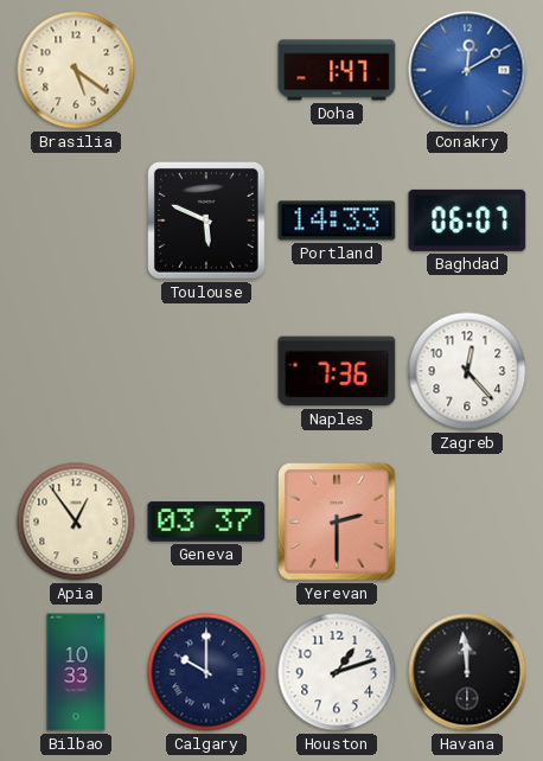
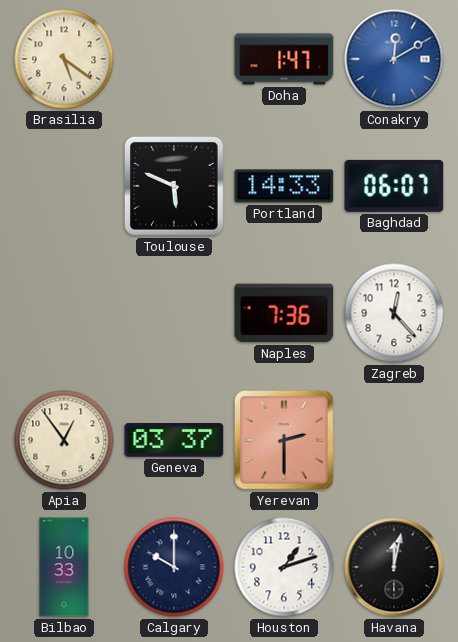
Havana: 11:59 -> 12:02 (394, 567)
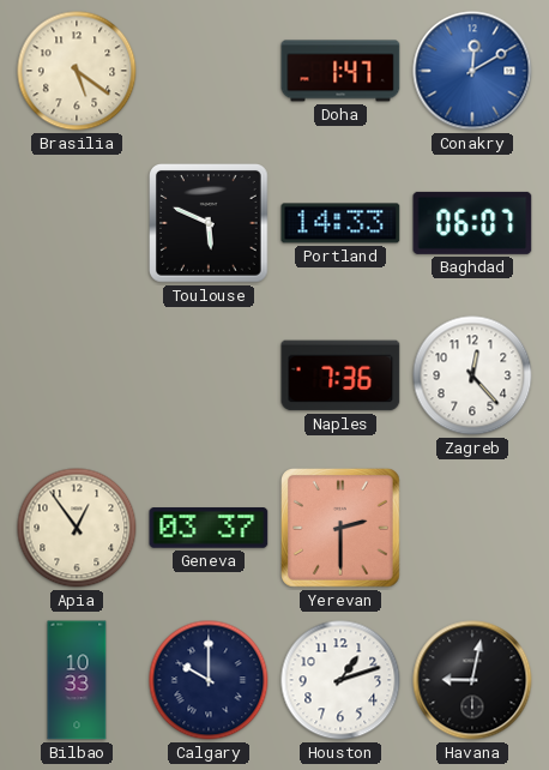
Havana: 12:02 -> 9:02 (472, 680)
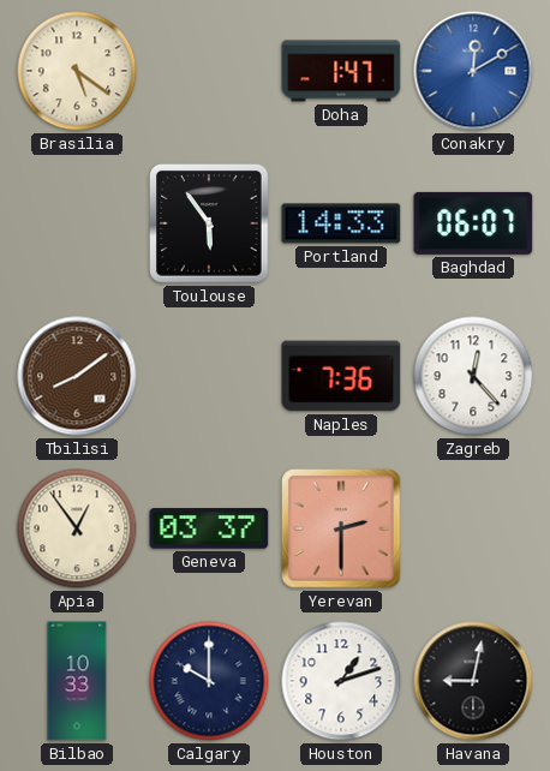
Toulouse: 5:49 -> 5:54 (210, 225)
Tbilisi: none -> 8:09 (77, 376)
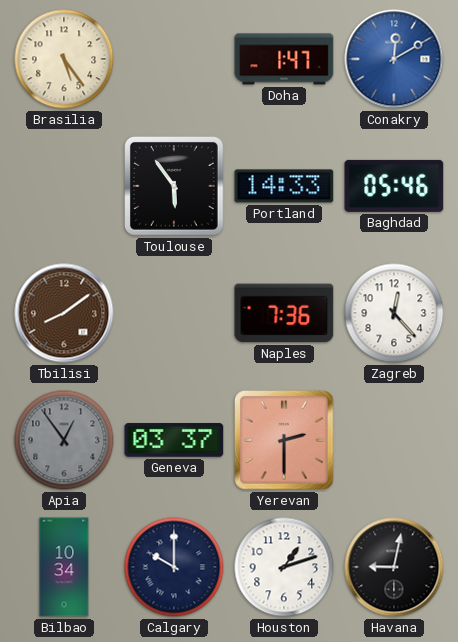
Brasilia: 5:21 -> 5:24 (64, 59)
Baghdad: 06:07 -> 05:46 (394, 186)
Apia dial: cream -> grey (64, 440)
Bilbao: 10:33 -> 10:34 (64, 567)
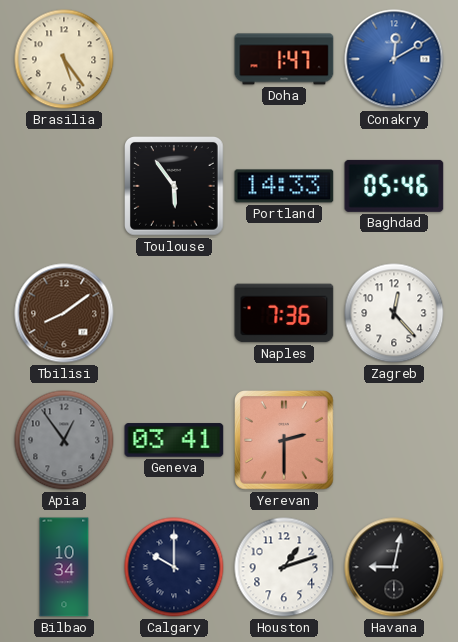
Geneva: 03:37 -> 03:41 (174, 440)
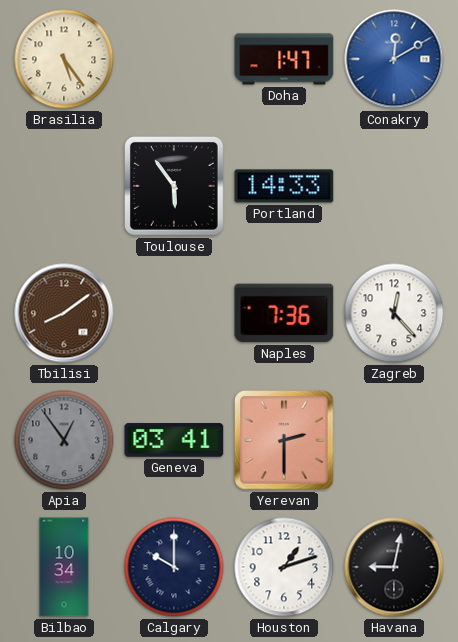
Baghdad: 05:46 -> none (394, 186)
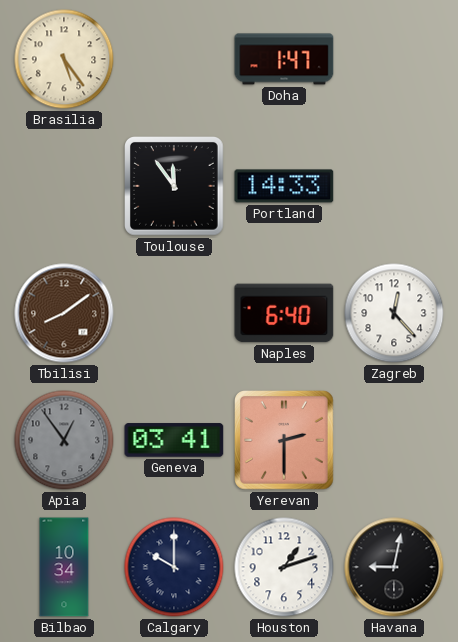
Conakry: 12:10 -> none (394, 59)
Toulouse: 5:54 -> 11:54 (175, 187)
Naples: 7:36 -> 6:40 (284, 313)
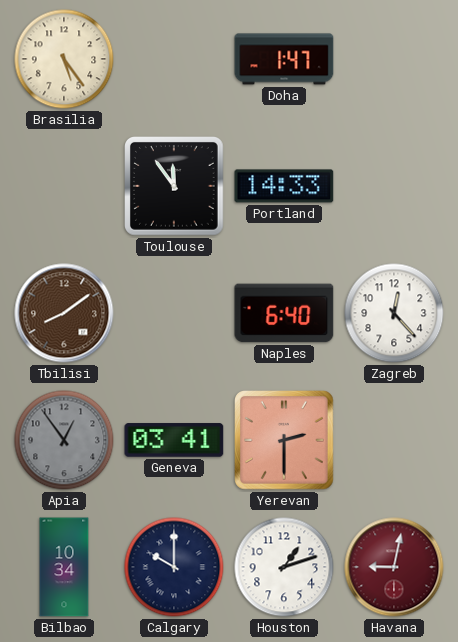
Havana dial: black -> burgundy (394, 567)
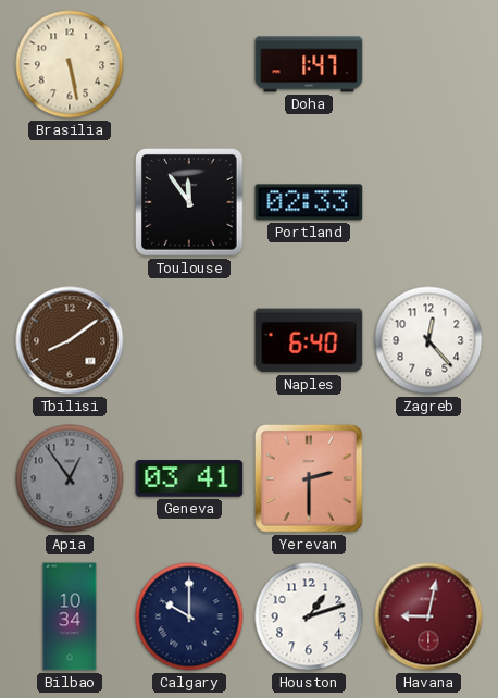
Brasilia: 5:24 -> 5:28 (70, 64)
Portland: 14:33 -> 02:33 (309, 202)
